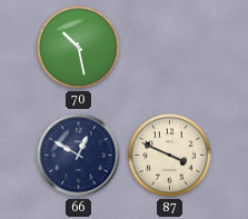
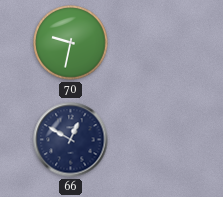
70: 10:28 -> 9:32 (71, 43)
87: 3:49 -> none (170, 156)
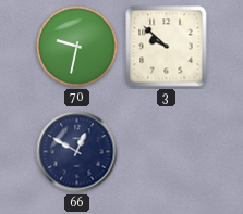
3: none -> 9:52 (167, 47)
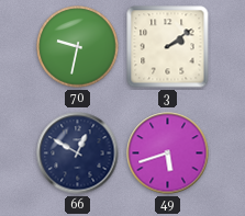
3: 9:52 -> 2:09 (168, 47)
49: none -> 5:42 (168, 154)
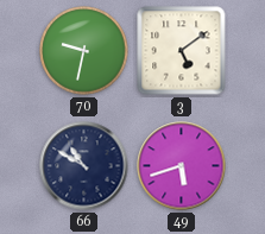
3: 2:09 -> 5:09 (182, 51)
66: 12:50 -> 10:50 (84, 166)
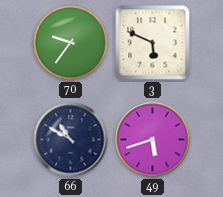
70: 9:32 -> 9:36 (71, 43)
3: 5:09 -> 5:49 (153, 43)
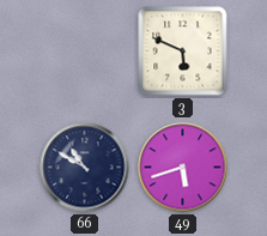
70: 9:36 -> none (71, 43)
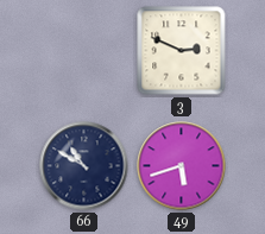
3: 5:49 -> 2:49 (182, 51)
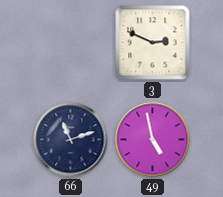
66: 10:50 -> 11:12 (71, 140)
49: 5:42 -> 4:58 (153, 140)
